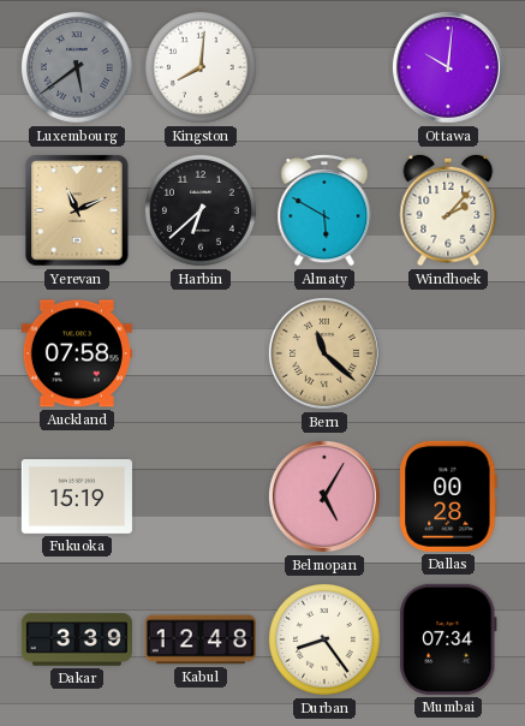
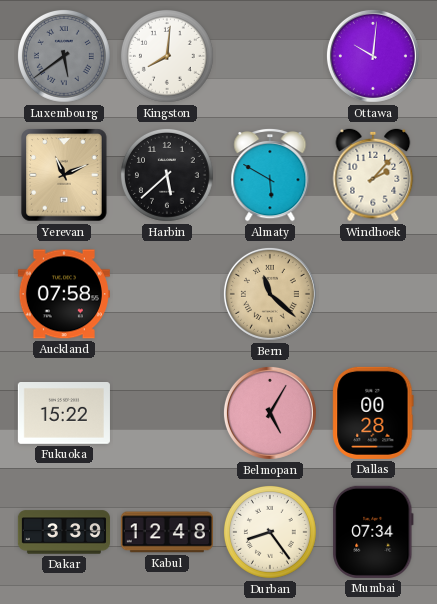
Harbin: 6:38 -> 5:38 (167, 175)
Fukuoka: 15:19 -> 15:22 (64, 414)
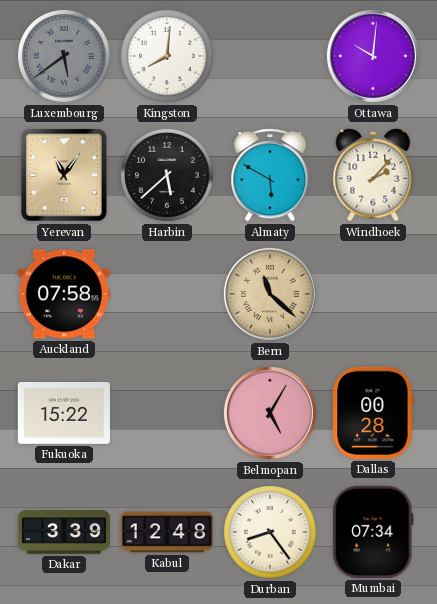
Yerevan: 11:11 -> 11:06 (64, 175)
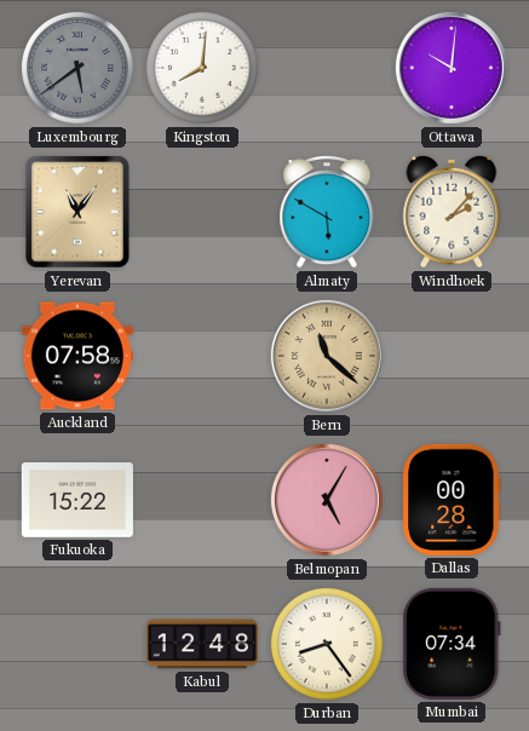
Harbin: 5:38 -> none (167, 175)
Dakar: 3:39 -> none (64, 532)
